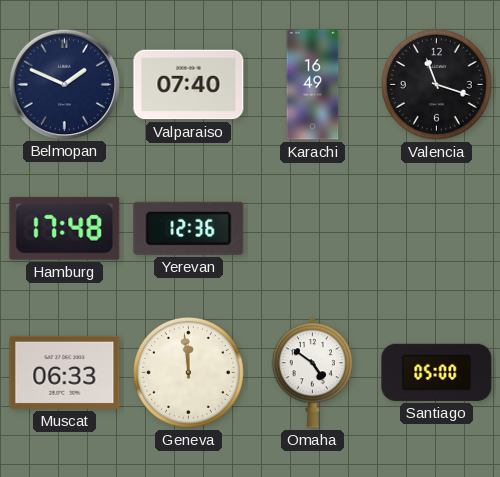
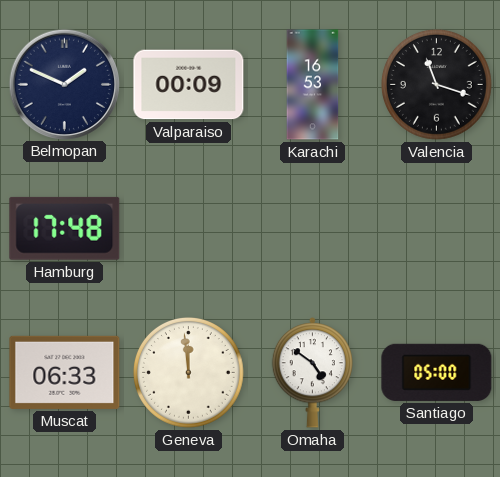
Valparaiso: 07:40 -> 00:09 (189, 85)
Karachi: 16:49 -> 16:53 (313, 85)
Yerevan: 12:36 -> none (189, 228)
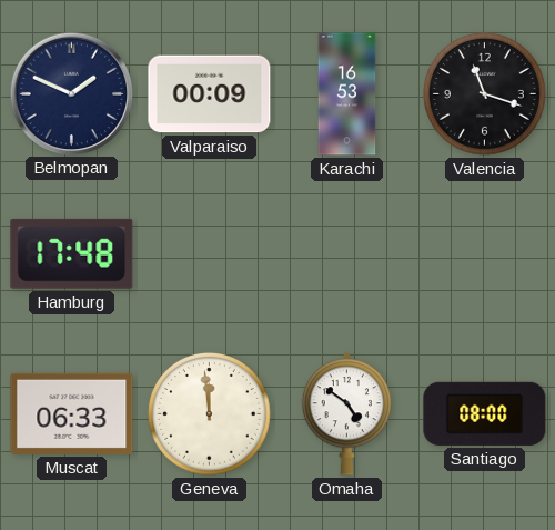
Santiago: 05:00 -> 08:00 (485, 413)
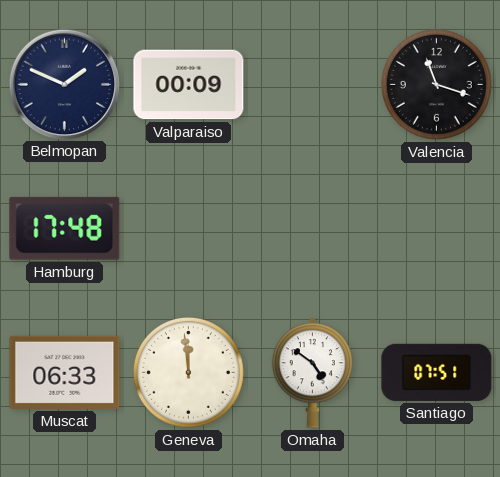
Karachi: 16:53 -> none (347, 94)
Santiago: 08:00 -> 07:51 (437, 372)
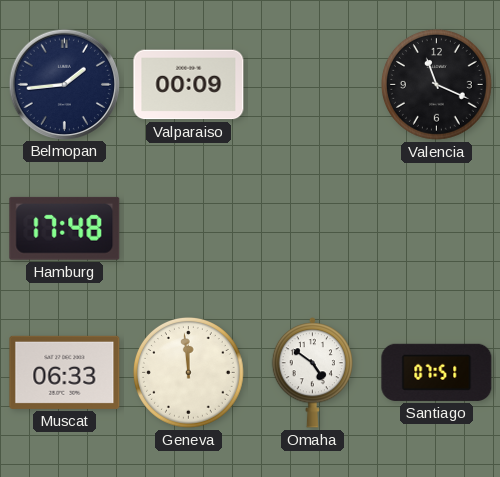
Belmopan: 1:49 -> 1:44 (64, 84)
Valencia: 11:18 -> 11:19 (437, 85)
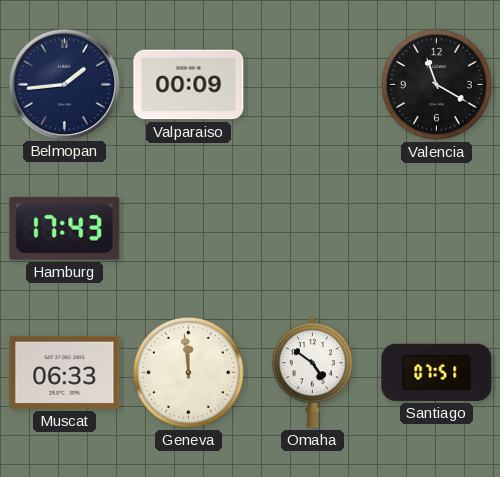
Valencia: 11:19 -> 11:20 (437, 85)
Hamburg: 17:48 -> 17:43 (65, 228)
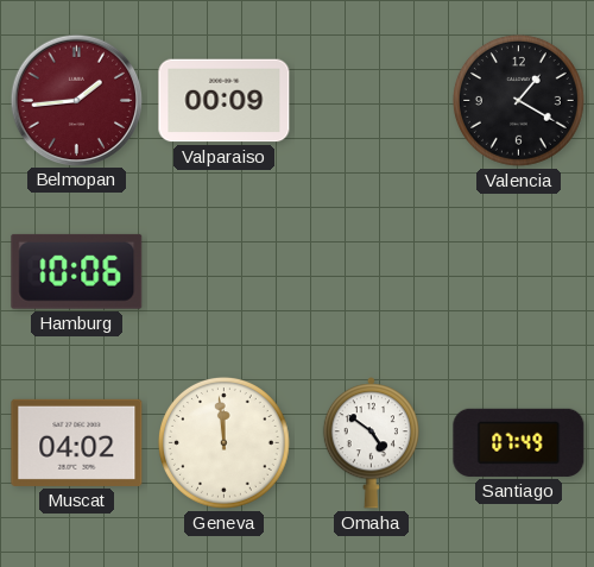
Belmopan dial: navy -> burgundy (76, 100)
Valencia: 11:20 -> 1:20 (519, 101)
Hamburg: 17:43 -> 10:06 (77, 271)
Muscat: 06:33 -> 04:02 (77, 442)
Santiago: 07:51 -> 07:49 (519, 442)
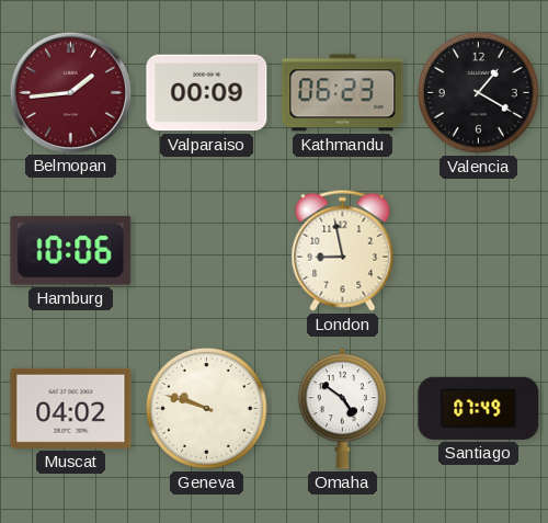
Kathmandu: none -> 06:23 (343, 93)
London: none -> 8:58 (343, 250)
Geneva: 11:59 -> 9:48 (207, 409)
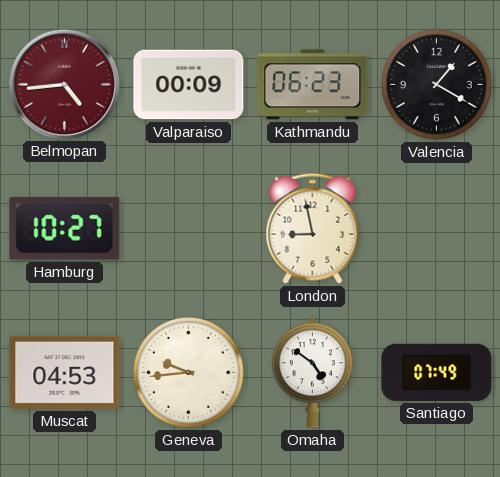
Belmopan: 1:44 -> 4:44 (64, 84)
Hamburg: 10:06 -> 10:27 (65, 228)
Muscat: 04:02 -> 04:53 (65, 372)
Geneva: 9:48 -> 9:44 (189, 373)
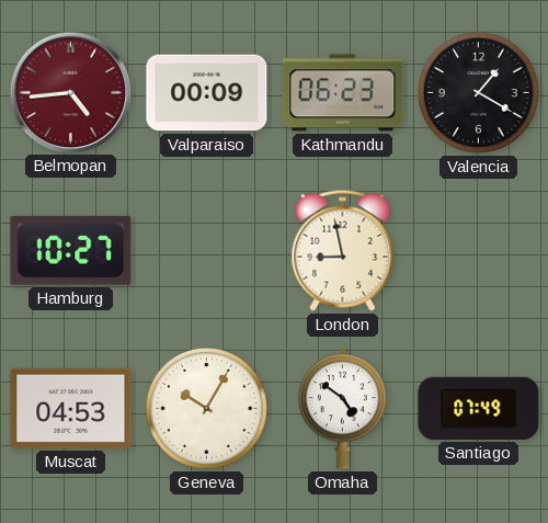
Geneva: 9:44 -> 10:05 (207, 409)
